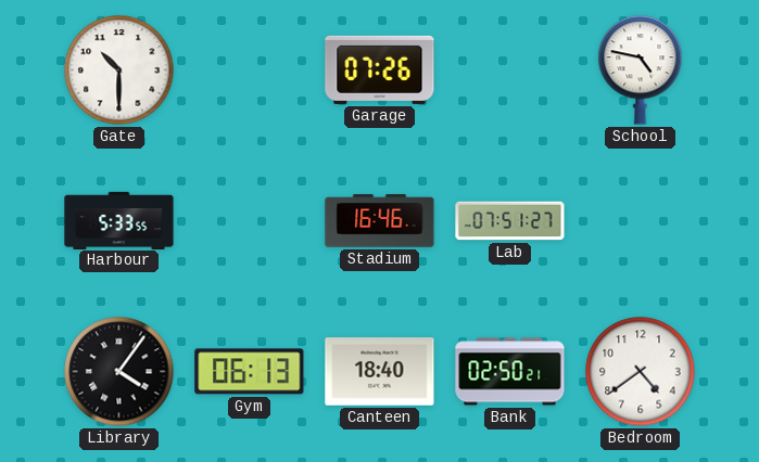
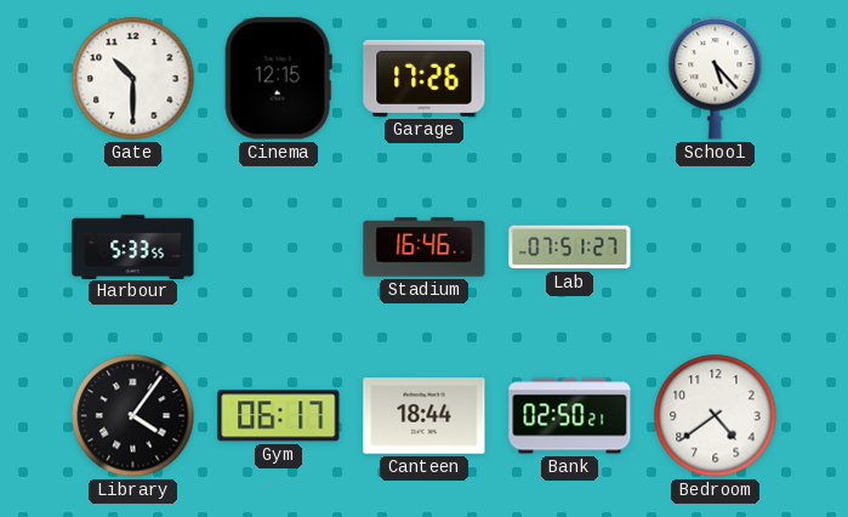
Cinema: none -> 12:15 (278, 79)
Garage: 07:26 -> 17:26 (425, 78)
School: 4:47 -> 5:23 (716, 79)
Gym: 06:13 -> 06:17 (279, 416)
Canteen: 18:40 -> 18:44 (425, 416)
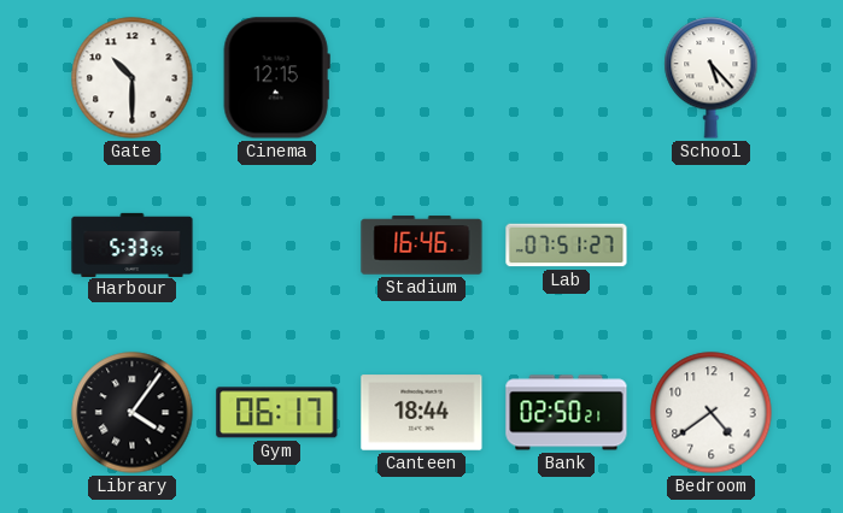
Garage: 17:26 -> none (425, 78)
